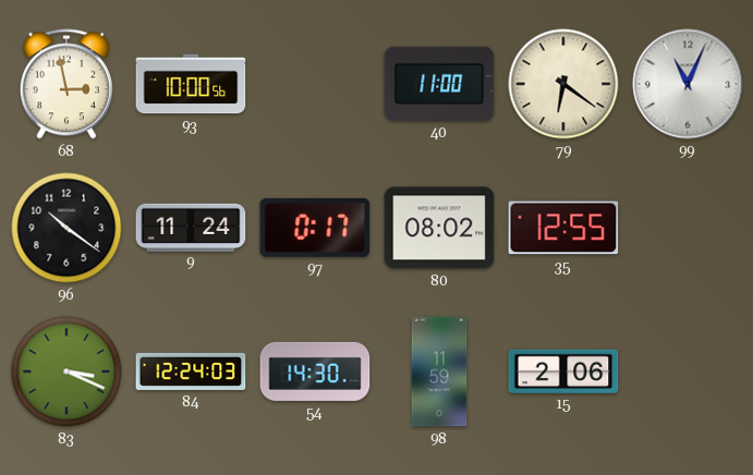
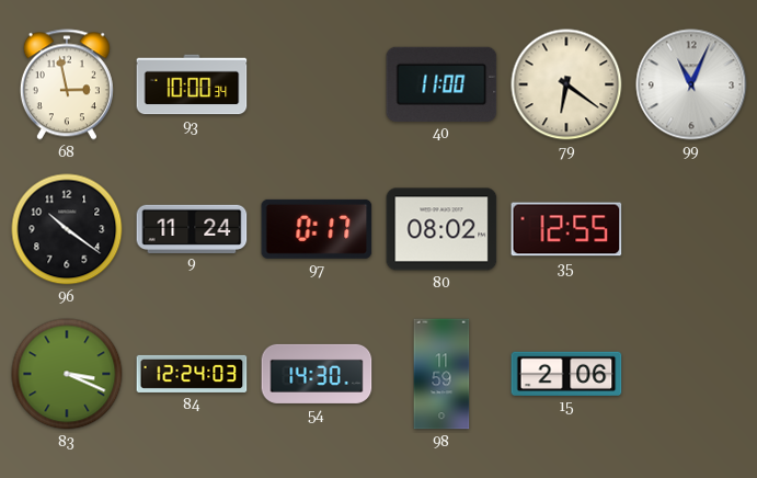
93: 10:00:56 -> 10:00:34 (192, 84)
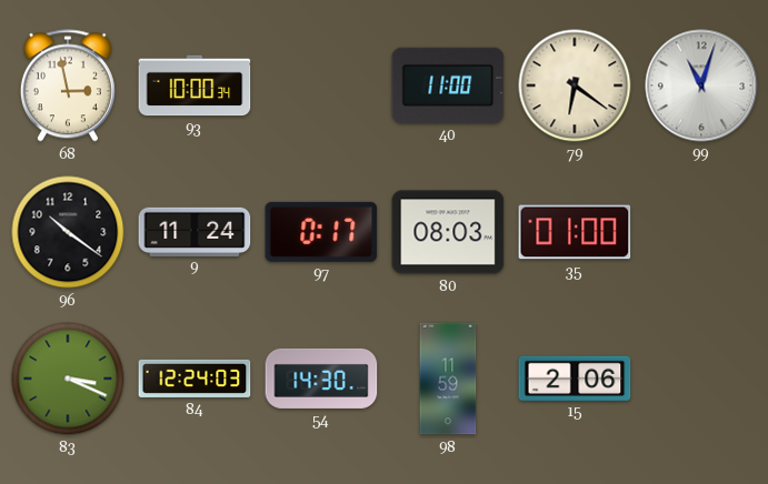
99: 11:04 -> 11:03 (701, 85)
80: 08:02 -> 08:03 (448, 232)
35: 12:55 -> 01:00 (575, 232)
